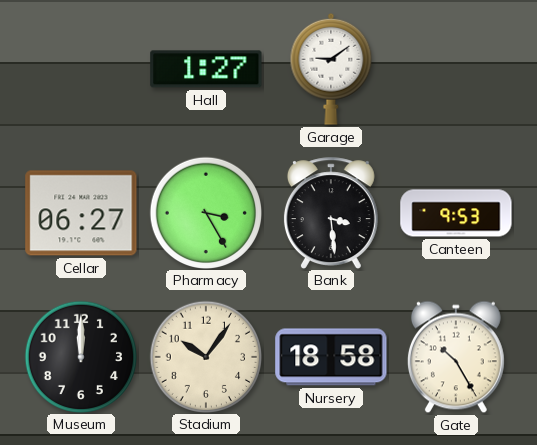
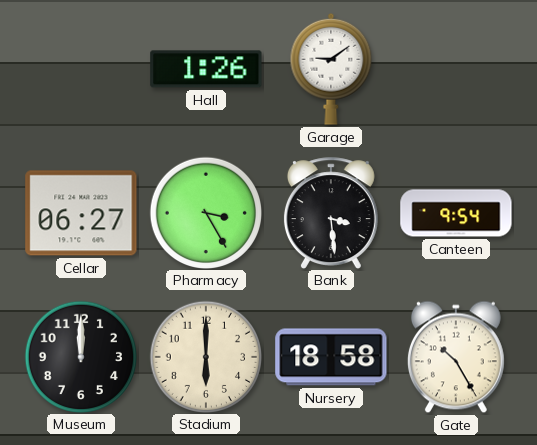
Hall: 1:27 -> 1:26 (206, 69)
Canteen: 9:53 -> 9:54 (456, 213)
Stadium: 10:06 -> 6:00 (205, 356)
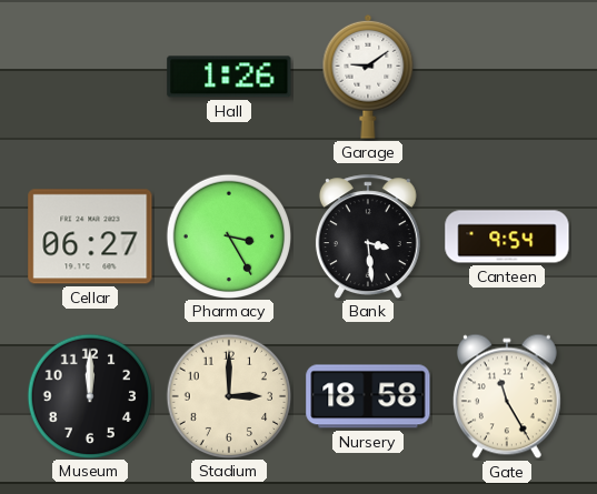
Stadium: 6:00 -> 3:00 (228, 395)
Gate: 10:25 -> 11:25 (507, 396)
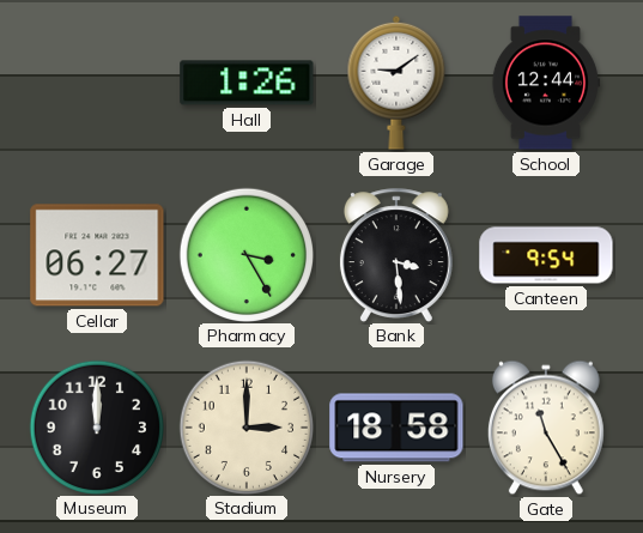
School: none -> 12:44 (545, 83)
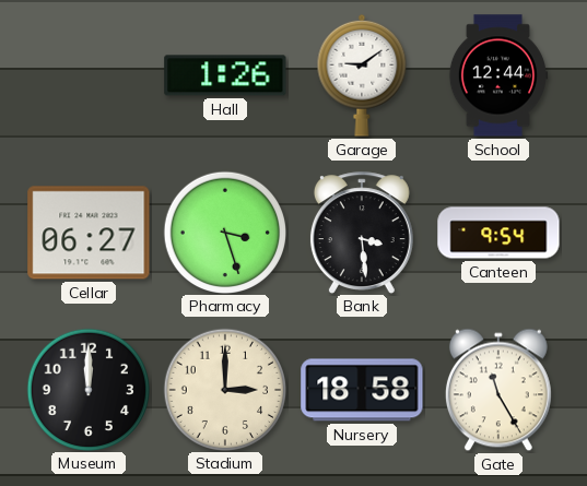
Pharmacy: 3:25 -> 3:27 (224, 232)
